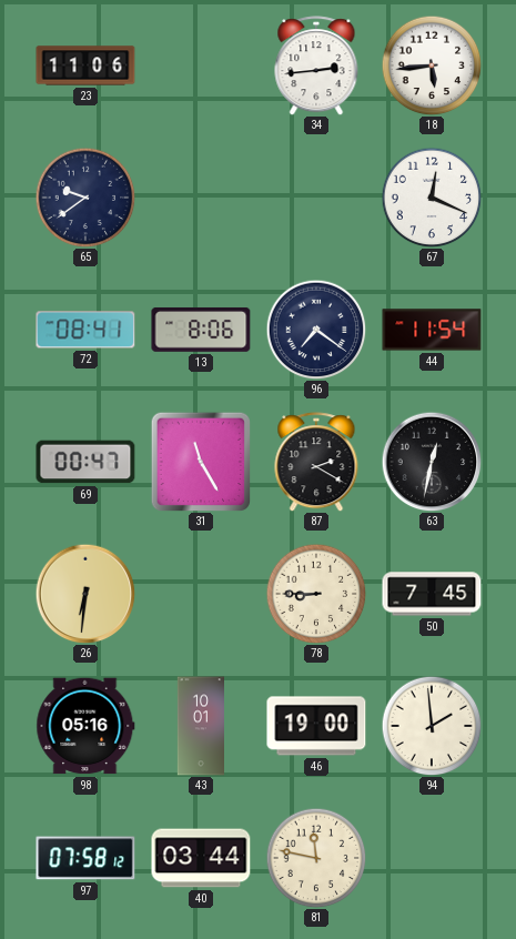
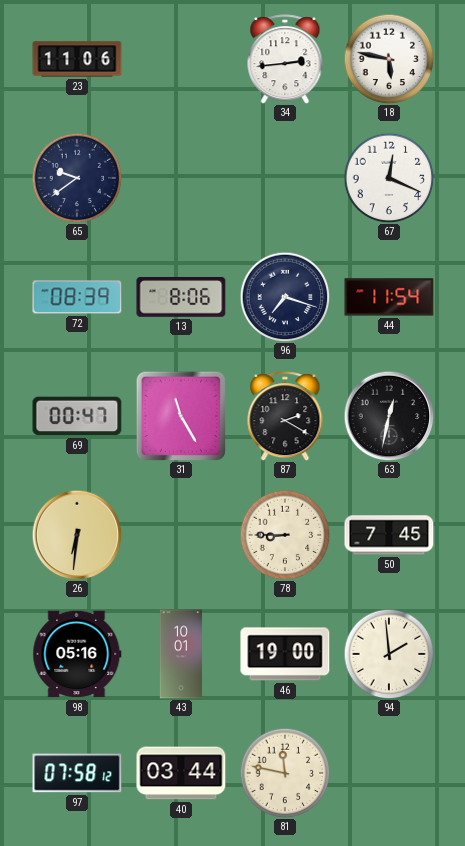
18: 5:44 -> 5:47 (389, 59)
72: 08:41 -> 08:39 (77, 297)
96: 7:21 -> 7:18 (285, 297)
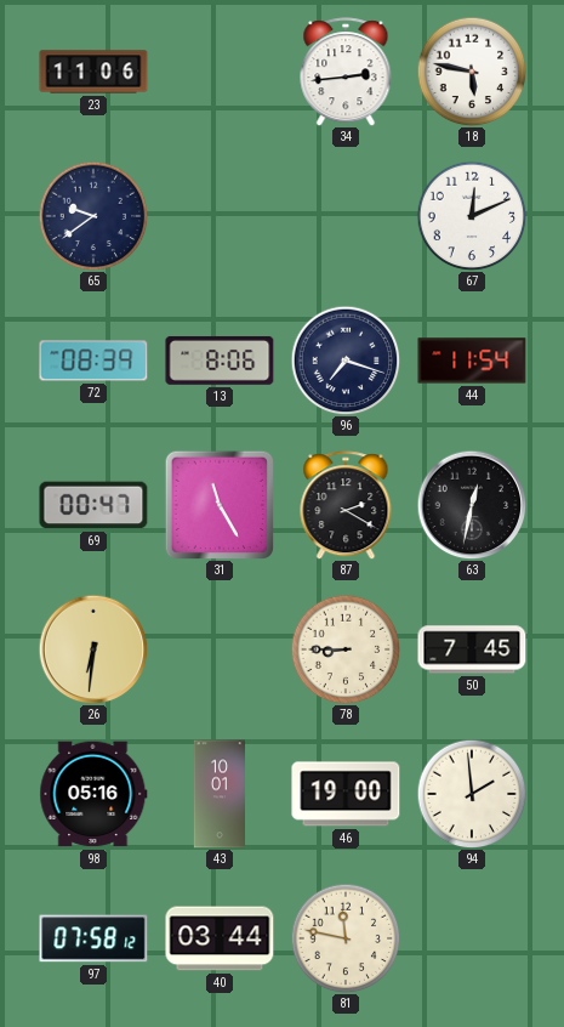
67: 12:19 -> 12:11 (472, 216)
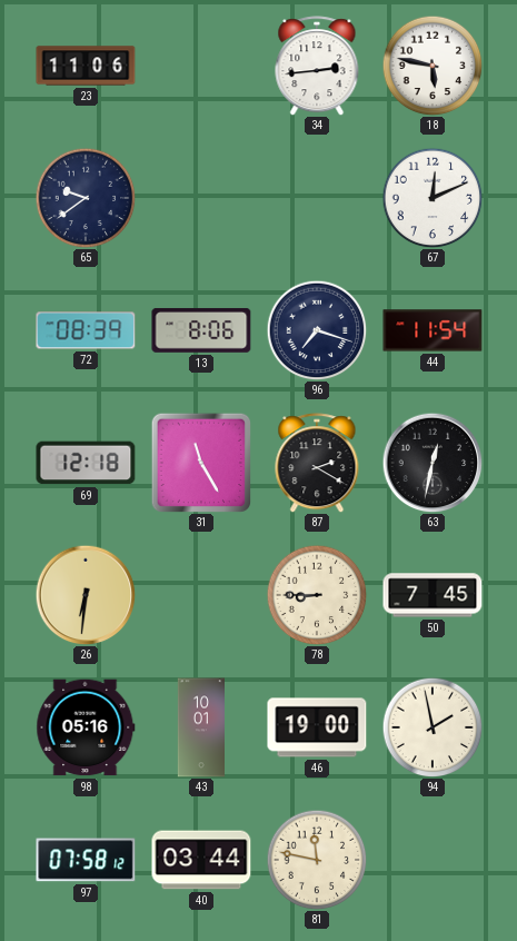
69: 00:47 -> 12:18 (86, 463)
94: 1:59 -> 1:58 (433, 727)
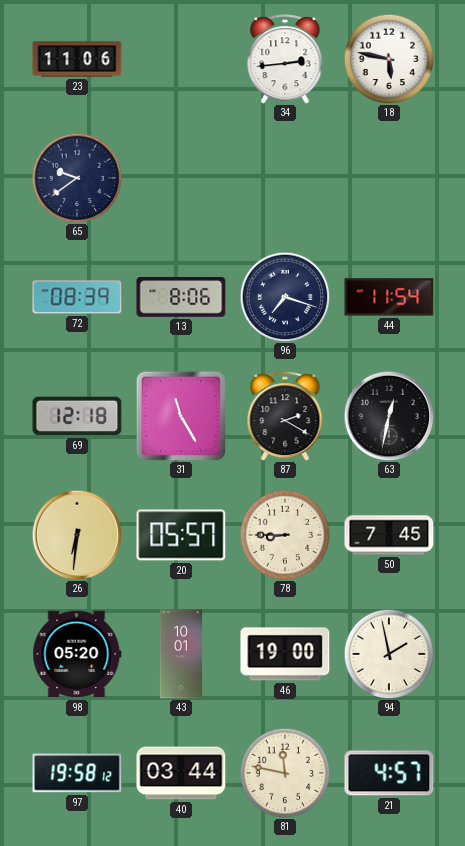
67: 12:11 -> none (433, 198)
20: none -> 05:57 (181, 535)
98: 05:16 -> 05:20 (77, 654)
97: 07:58 -> 19:58 (77, 773)
21: none -> 4:57 (389, 773)
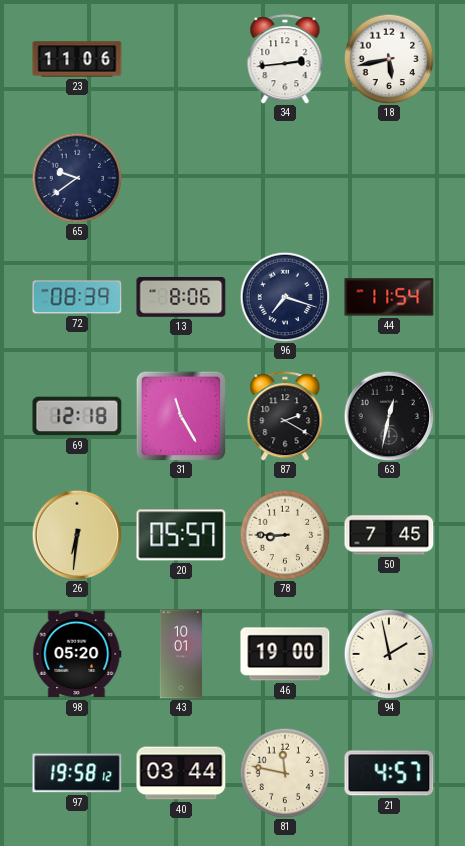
18: 5:47 -> 5:43 (389, 59)
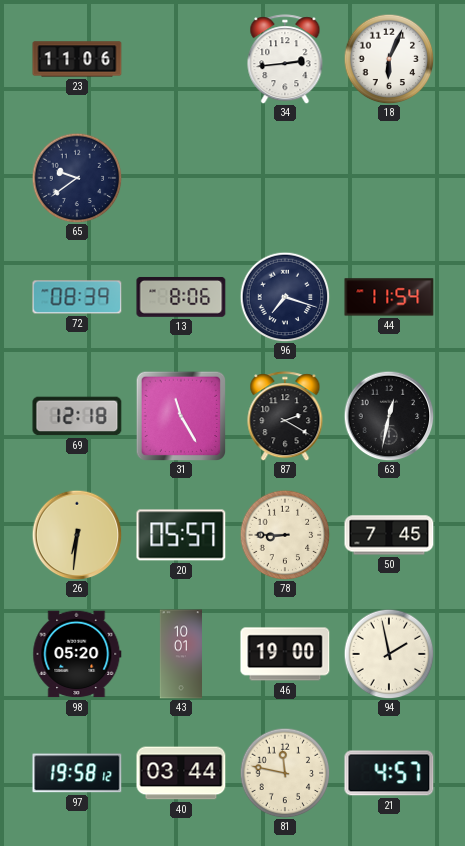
18: 5:43 -> 6:04 (389, 59)
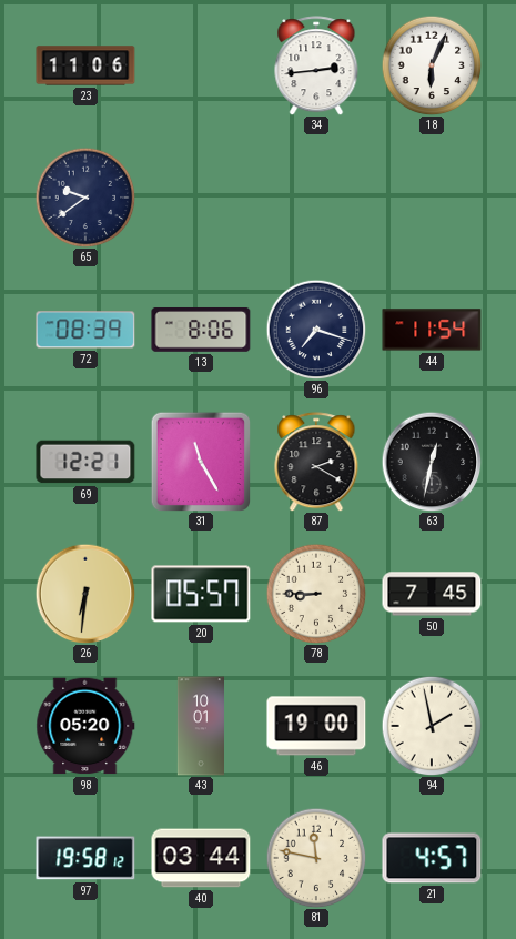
69: 12:18 -> 12:21 (85, 462)
